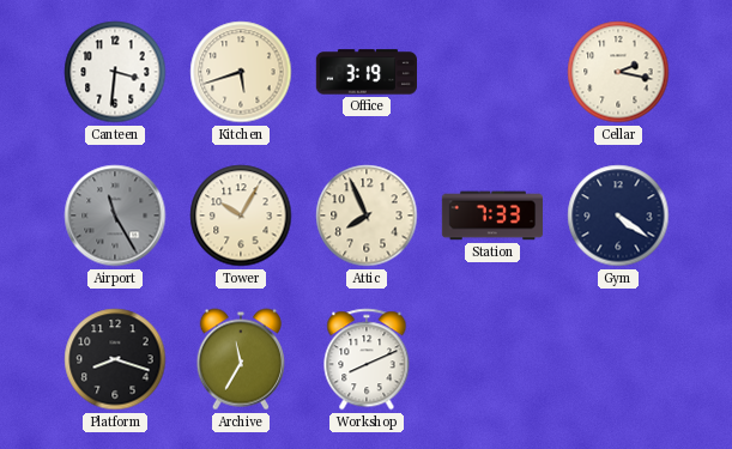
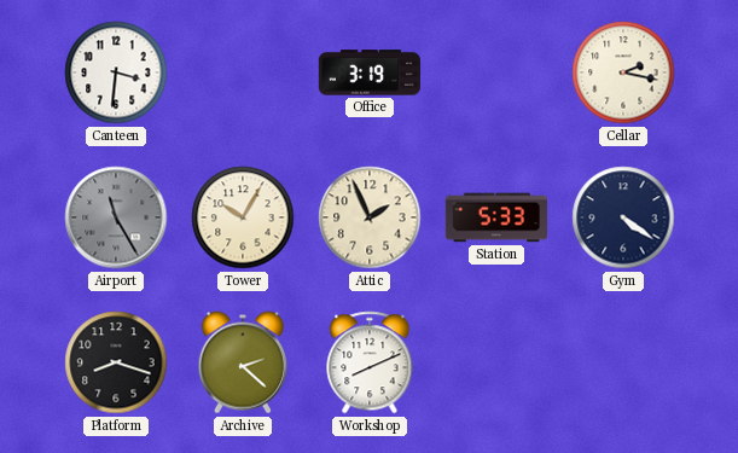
Kitchen: 5:42 -> none (241, 72)
Attic: 7:56 -> 1:56 (370, 217)
Station: 7:33 -> 5:33 (495, 217)
Archive: 11:35 -> 2:22 (243, 362)
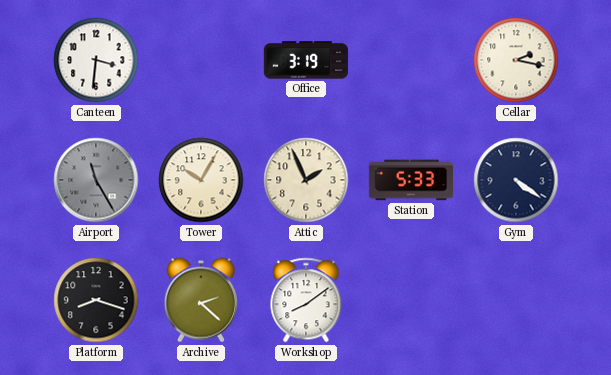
Workshop: 8:11 -> 8:09 (306, 300)
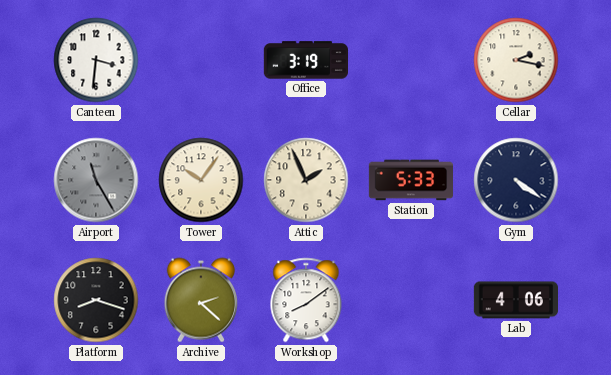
Tower: 10:05 -> 10:06 (201, 180)
Lab: none -> 4:06 (515, 300)
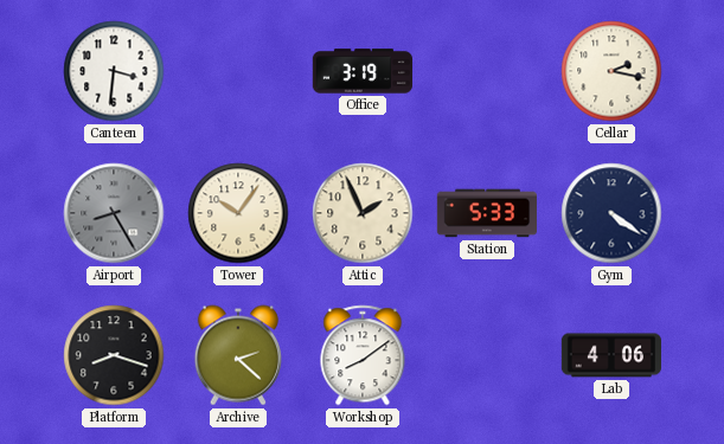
Airport: 11:25 -> 8:25 (114, 213)
